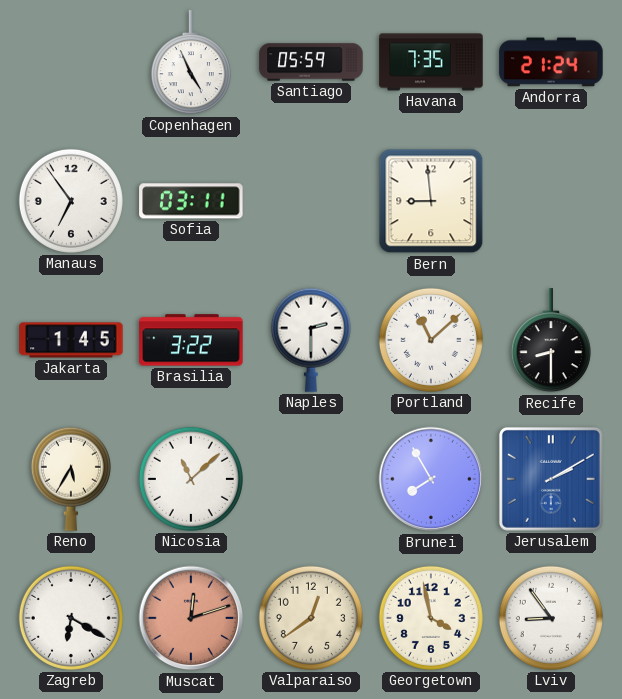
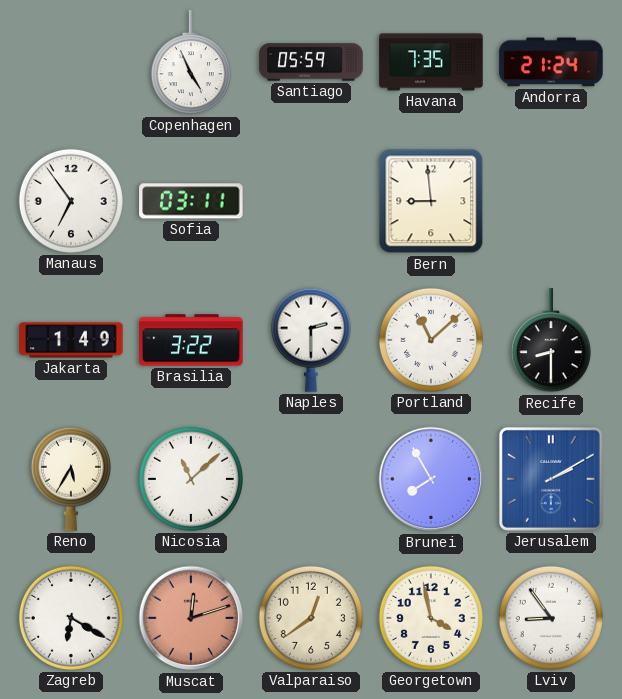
Jakarta: 1:45 -> 1:49 (71, 340)
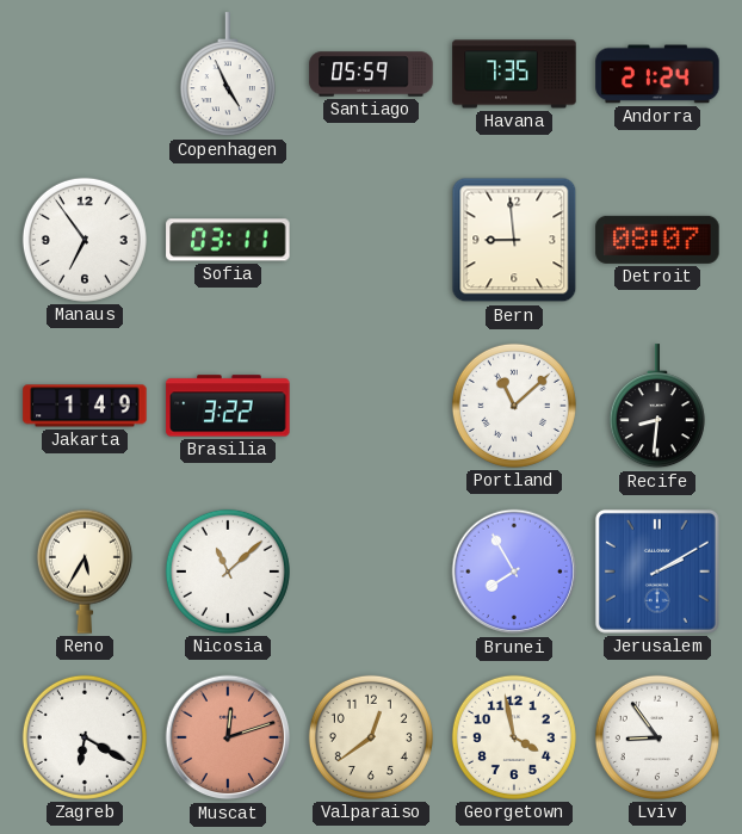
Detroit: none -> 08:07 (657, 240)
Naples: 2:30 -> none (311, 340)
Recife: 8:30 -> 8:31 (657, 407)
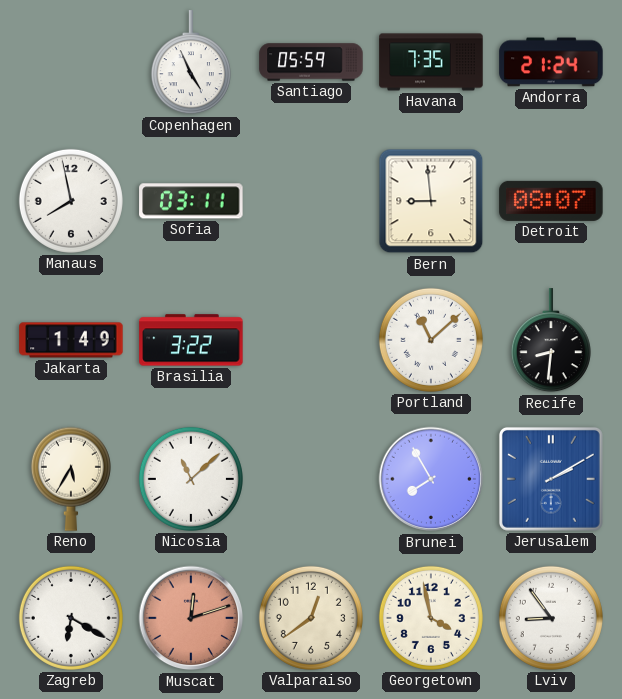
Manaus: 6:54 -> 7:58 (71, 201)
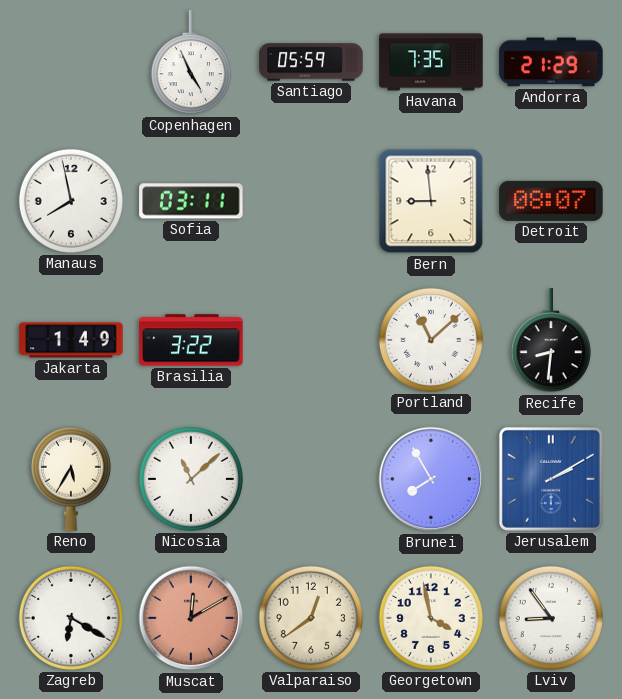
Andorra: 21:24 -> 21:29 (551, 62)
Muscat: 12:12 -> 12:10 (191, 618)
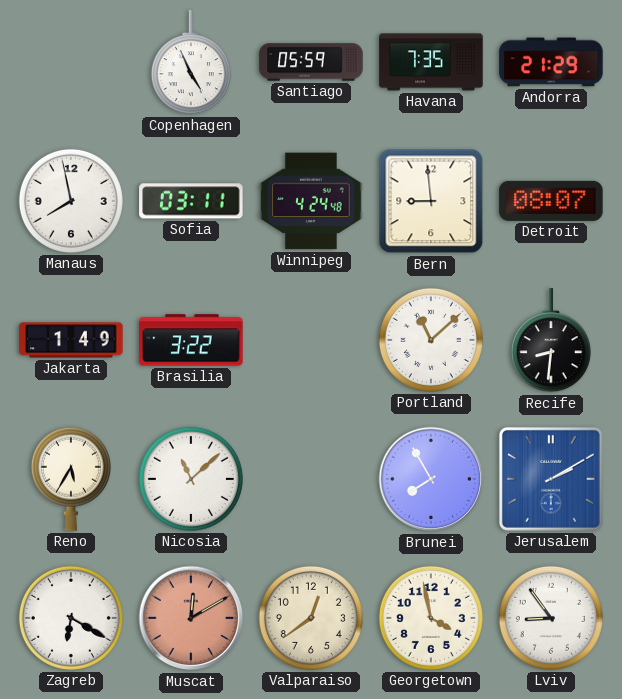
Winnipeg: none -> 4:24 (311, 201)
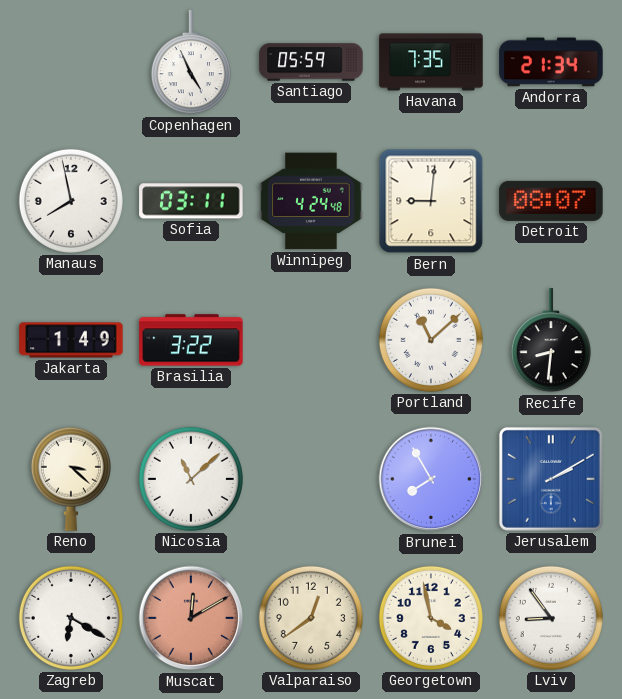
Andorra: 21:29 -> 21:34 (551, 62)
Bern: 8:59 -> 9:01 (431, 201)
Reno: 5:35 -> 3:22 (71, 479)
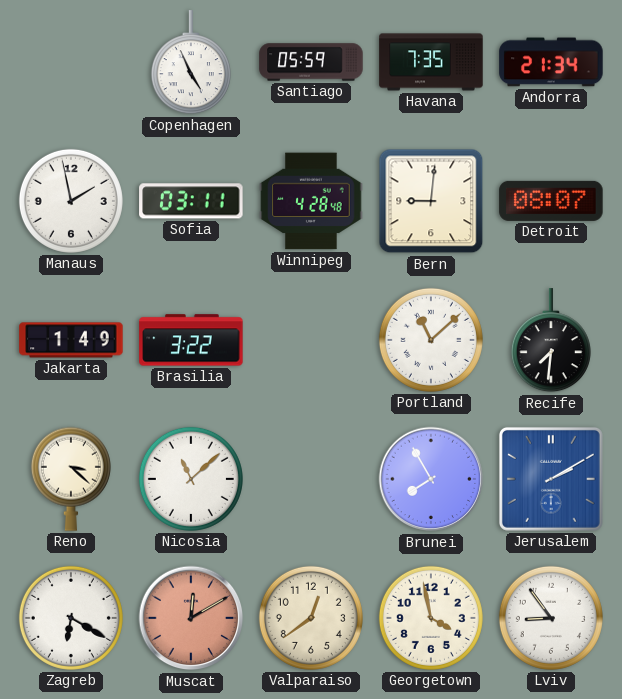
Manaus: 7:58 -> 1:58 (71, 201)
Winnipeg: 4:24 -> 4:28 (311, 201)
Recife: 8:31 -> 7:31 (551, 341)
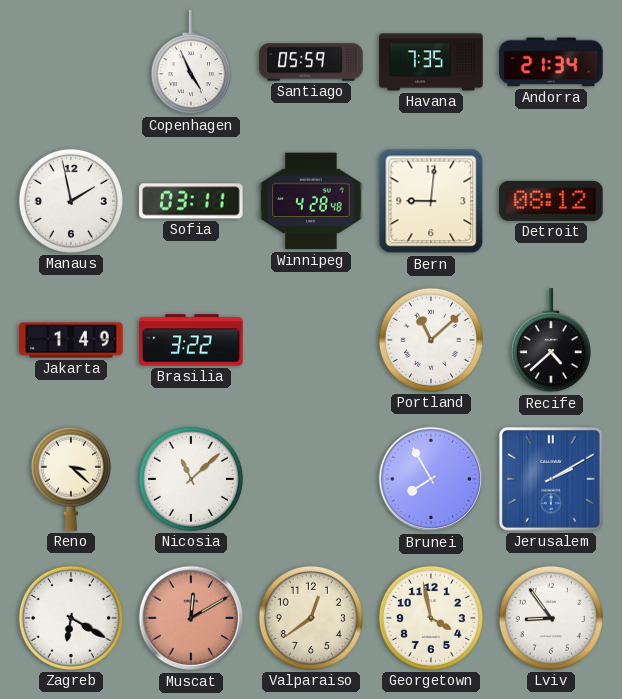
Detroit: 08:07 -> 08:12 (551, 201)
Recife: 7:31 -> 4:38 (551, 341)
